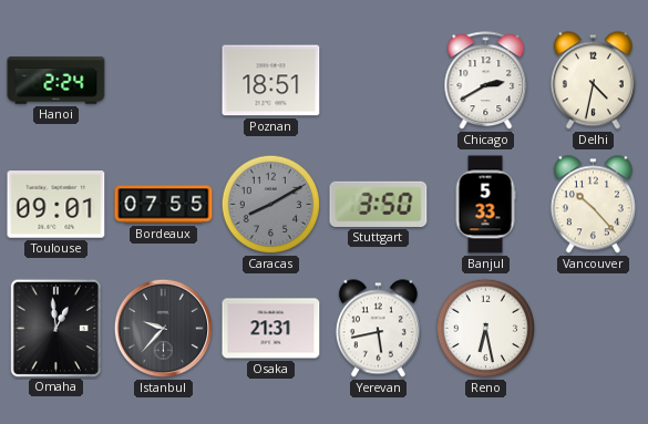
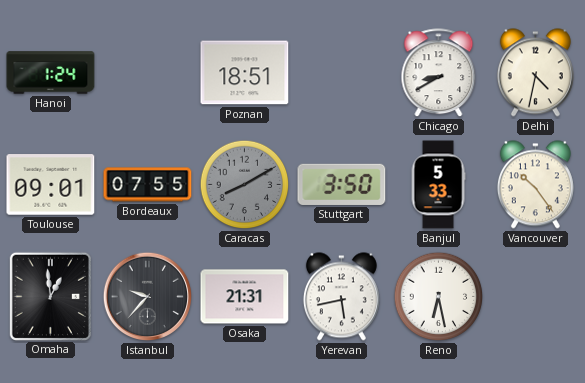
Hanoi: 2:24 -> 1:24 (51, 73)
Chicago: 2:40 -> 8:40 (439, 73)
Vancouver: 10:23 -> 10:24 (535, 185)
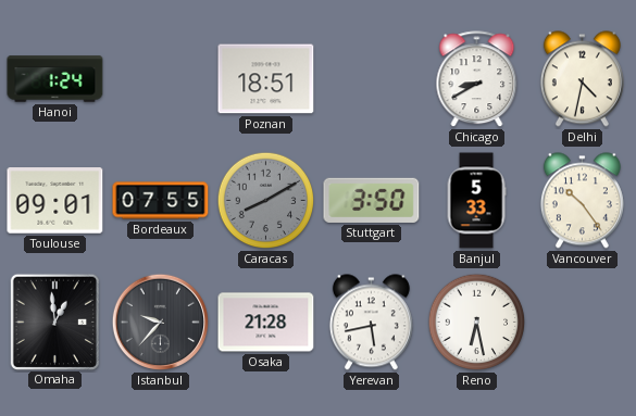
Osaka: 21:31 -> 21:28 (266, 323)
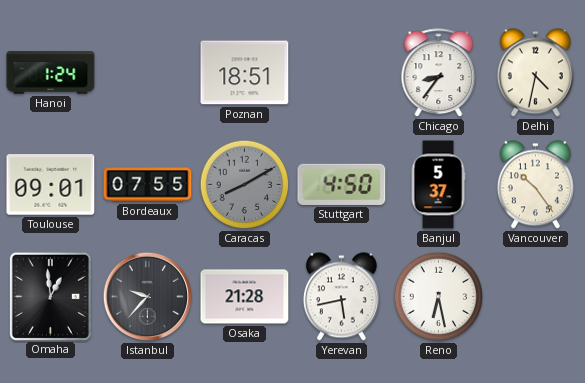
Chicago: 8:40 -> 8:36 (439, 73)
Stuttgart: 3:50 -> 4:50 (342, 184)
Banjul: 5:33 -> 5:37 (438, 185)
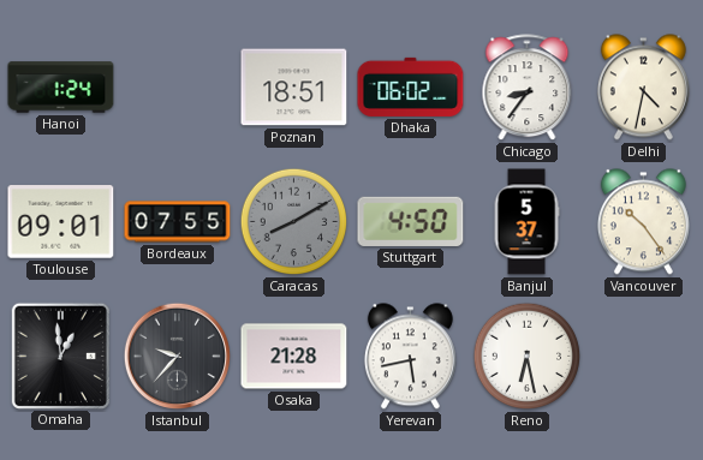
Dhaka: none -> 06:02 (411, 86)
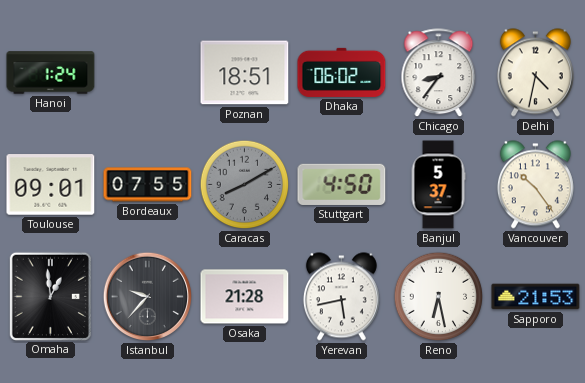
Sapporo: none -> 21:53 (536, 297)
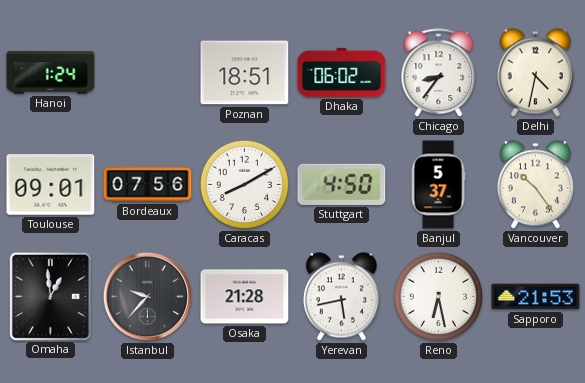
Bordeaux: 07:55 -> 07:56 (148, 185)
Caracas dial: grey -> white (245, 185)
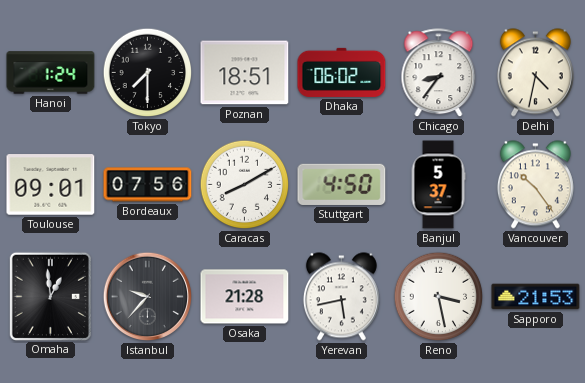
Tokyo: none -> 7:30 (148, 73)
Reno: 6:28 -> 3:28 (439, 297)
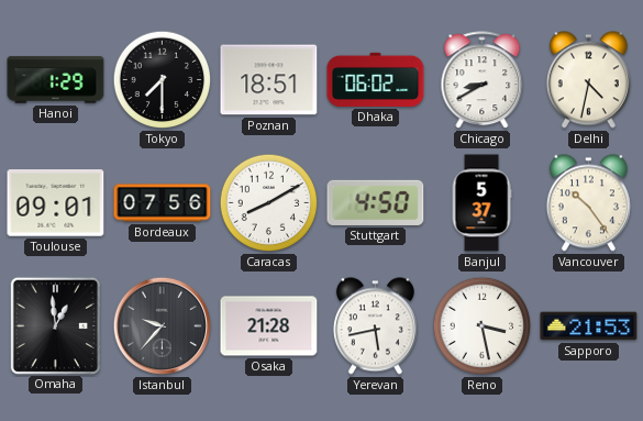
Hanoi: 1:24 -> 1:29 (56, 80)
Chicago: 8:36 -> 8:40 (483, 80)
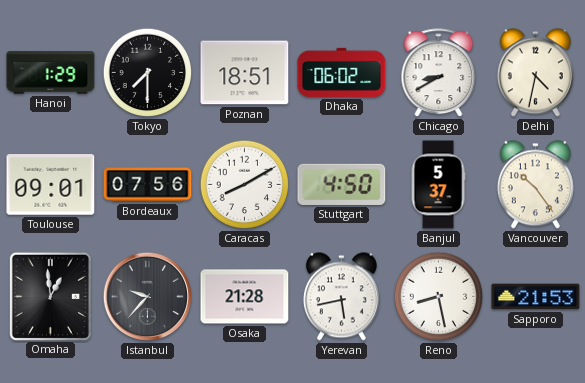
Reno: 3:28 -> 8:28 (439, 297)
